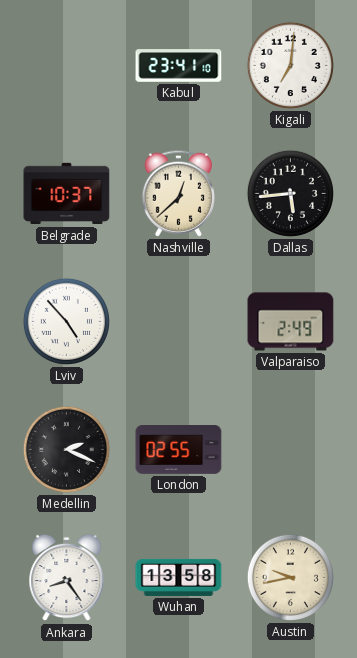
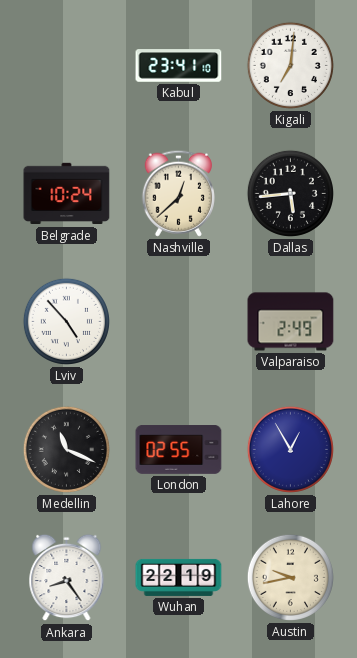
Belgrade: 10:37 -> 10:24 (67, 194)
Medellin: 2:19 -> 11:19 (66, 449)
Lahore: none -> 12:55 (290, 449)
Wuhan: 13:58 -> 22:19 (179, 577)
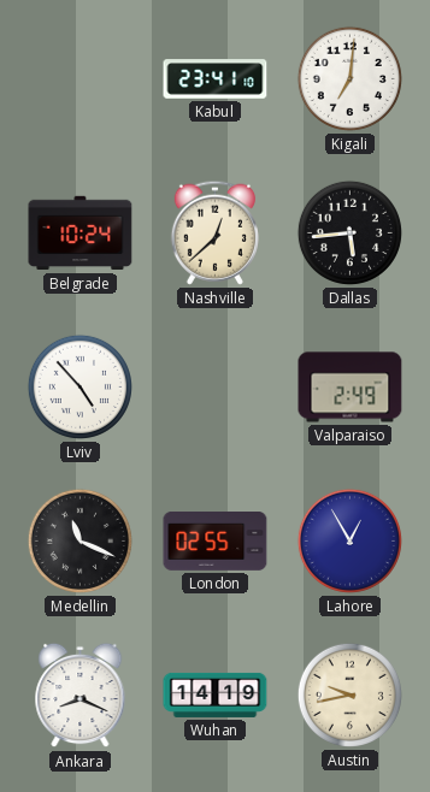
Ankara: 8:24 -> 8:19 (81, 696)
Wuhan: 22:19 -> 14:19 (216, 695)
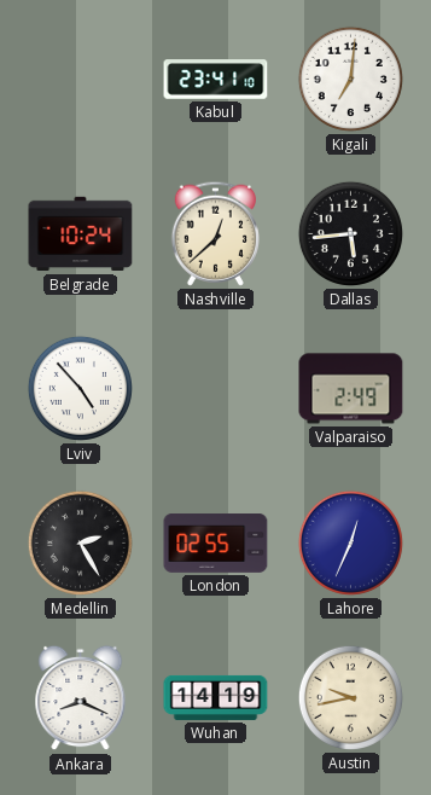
Medellin: 11:19 -> 2:25 (80, 542)
Lahore: 12:55 -> 12:34 (350, 542)
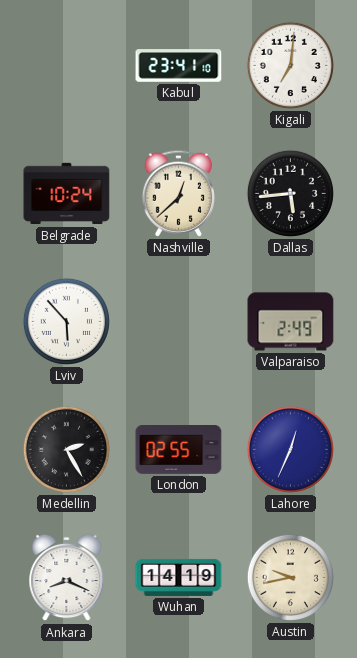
Lviv: 4:53 -> 5:53 (66, 321)
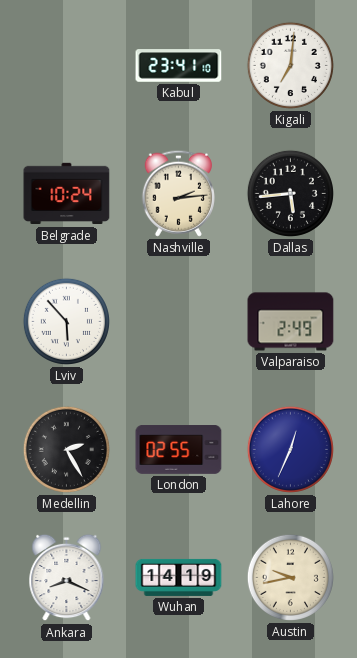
Nashville: 12:38 -> 2:14 (178, 193)
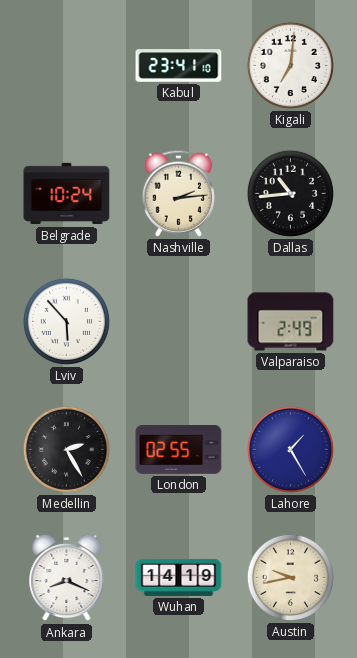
Dallas: 5:44 -> 10:44 (290, 193)
Lahore: 12:34 -> 1:25 (290, 449)
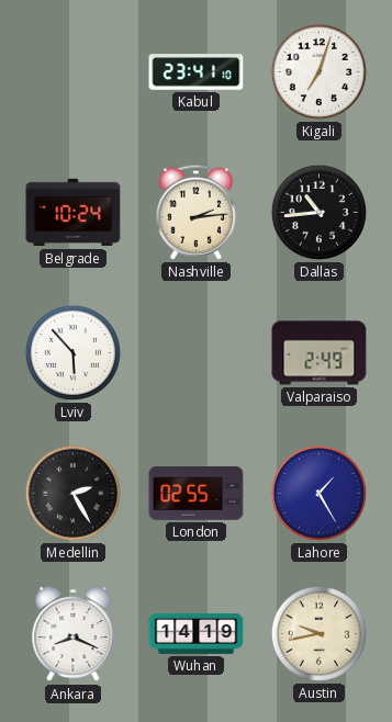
Kigali: 7:01 -> 7:03 (318, 71)
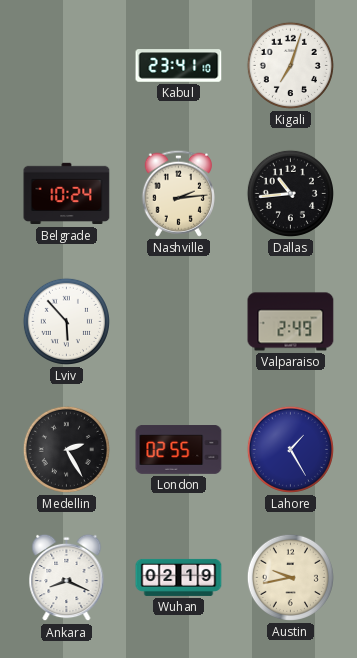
Wuhan: 14:19 -> 02:19 (179, 577)
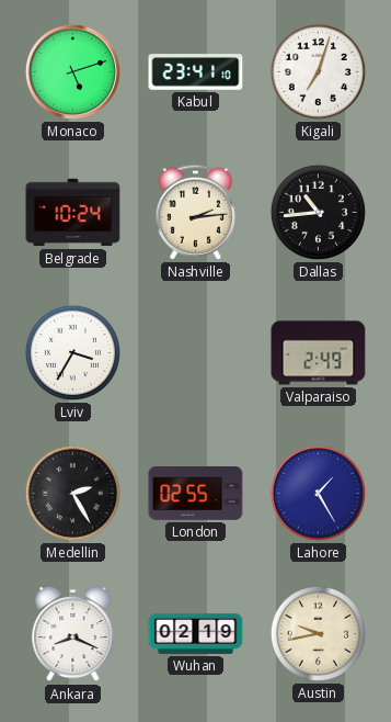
Monaco: none -> 5:12 (72, 71)
Lviv: 5:53 -> 3:35 (72, 352)
